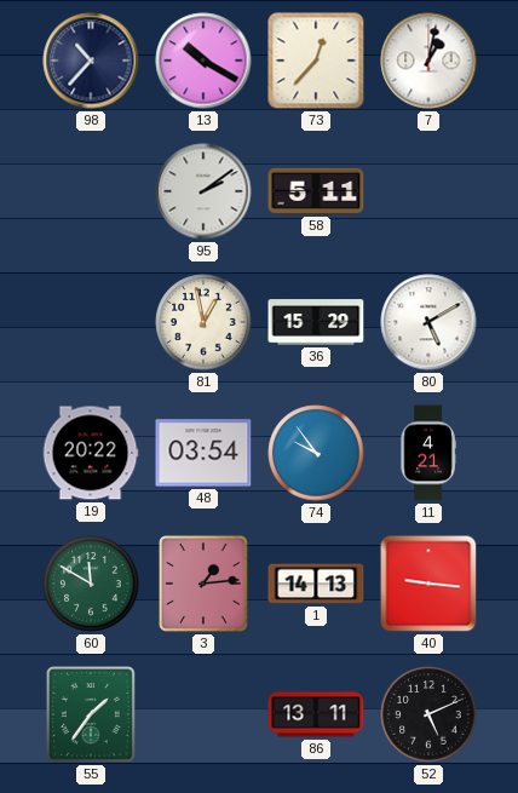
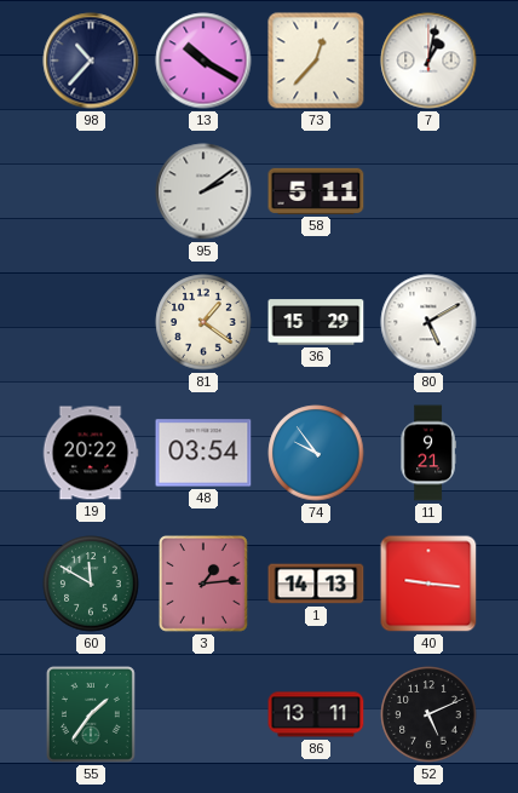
81: 12:58 -> 1:21 (203, 322)
11: 4:21 -> 9:21 (428, 453)
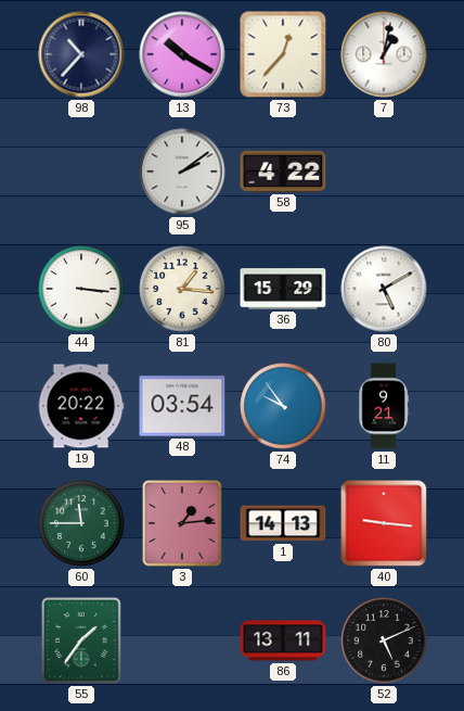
58: 5:11 -> 4:22 (283, 172)
44: none -> 3:16 (81, 289)
81: 1:21 -> 1:16 (182, 289)
60: 11:50 -> 11:45 (81, 523)
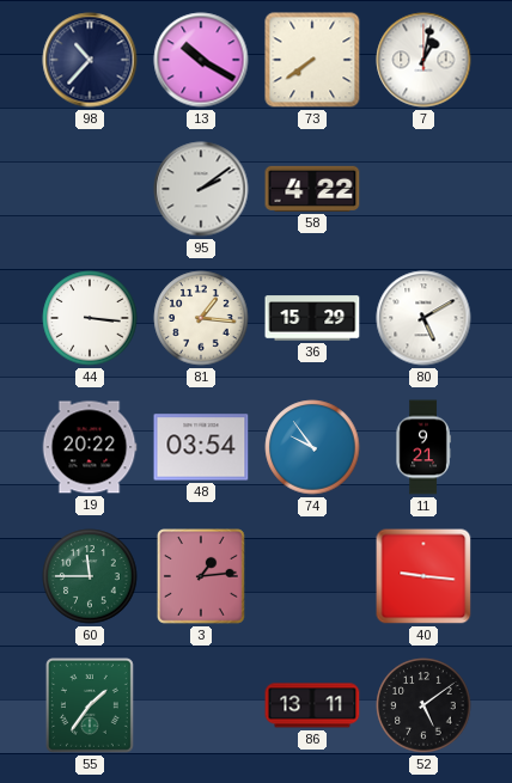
73: 12:37 -> 7:39 (312, 60)
1: 14:13 -> none (283, 523)
52: 5:11 -> 5:09 (423, 705)
